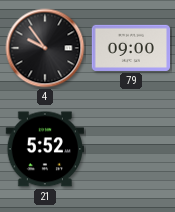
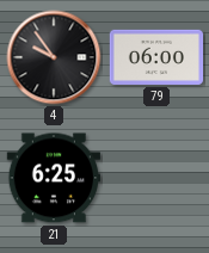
79: 09:00 -> 06:00 (156, 57)
21: 5:52 -> 6:25 (53, 178)
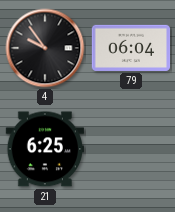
79: 06:00 -> 06:04 (131, 48)
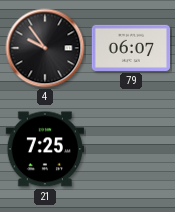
79: 06:04 -> 06:07 (131, 48)
21: 6:25 -> 7:25 (44, 149)
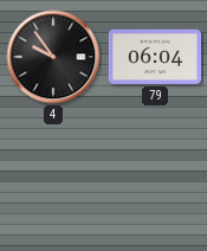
79: 06:07 -> 06:04 (155, 57)
21: 7:25 -> none (44, 149)
